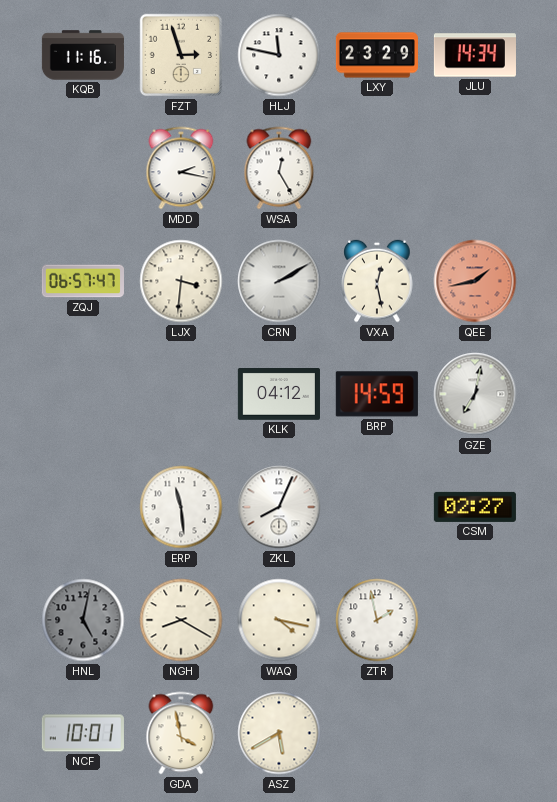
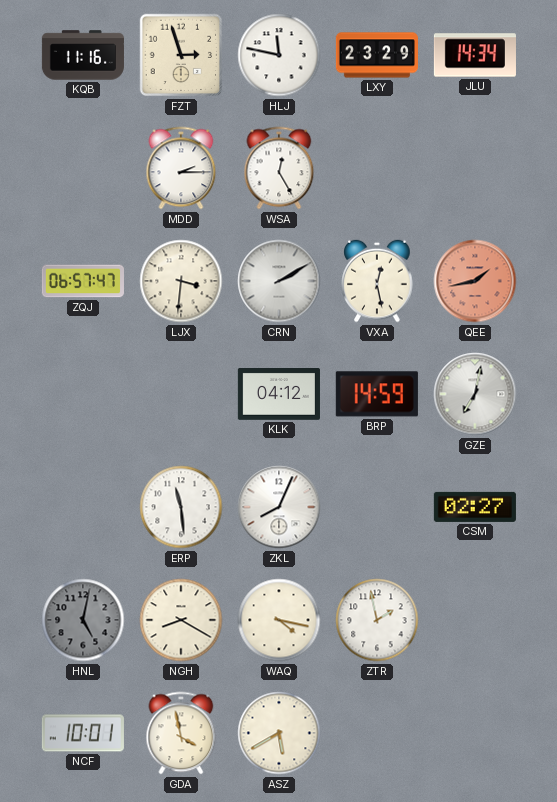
MDD: 2:17 -> 2:15 (181, 168)
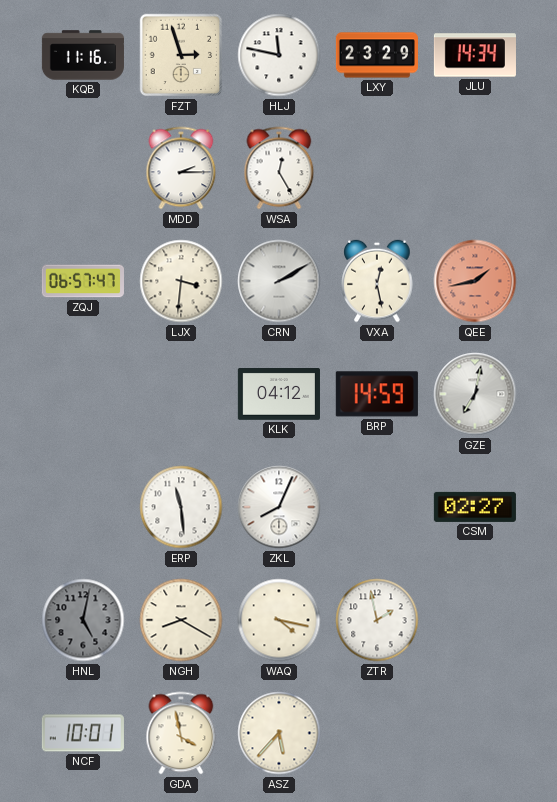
ASZ: 5:40 -> 5:37 (279, 733)
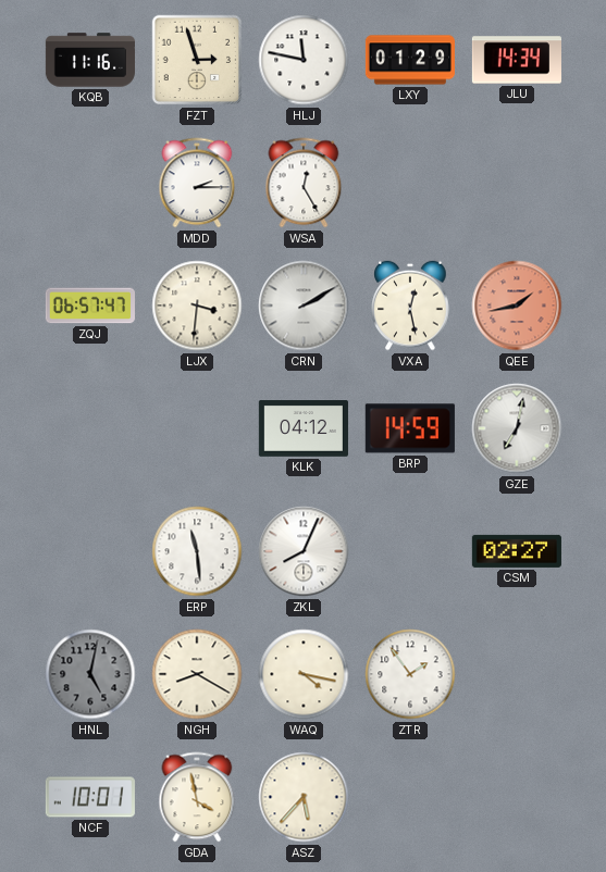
LXY: 23:29 -> 01:29 (410, 60)
ZTR: 1:58 -> 1:54 (410, 674)
